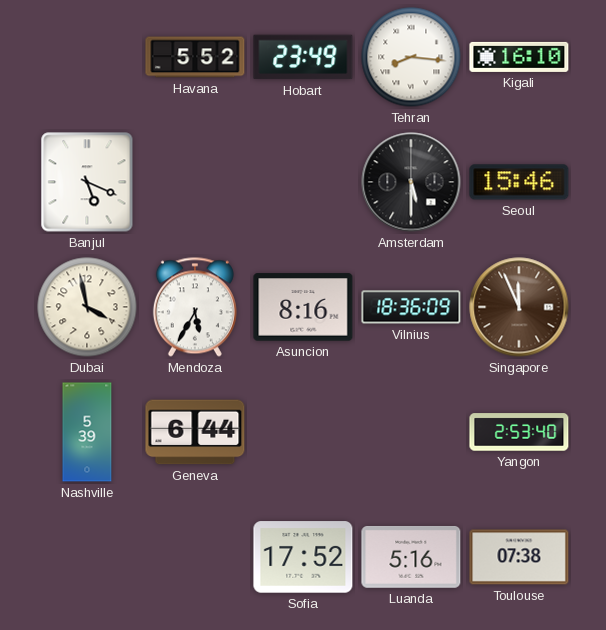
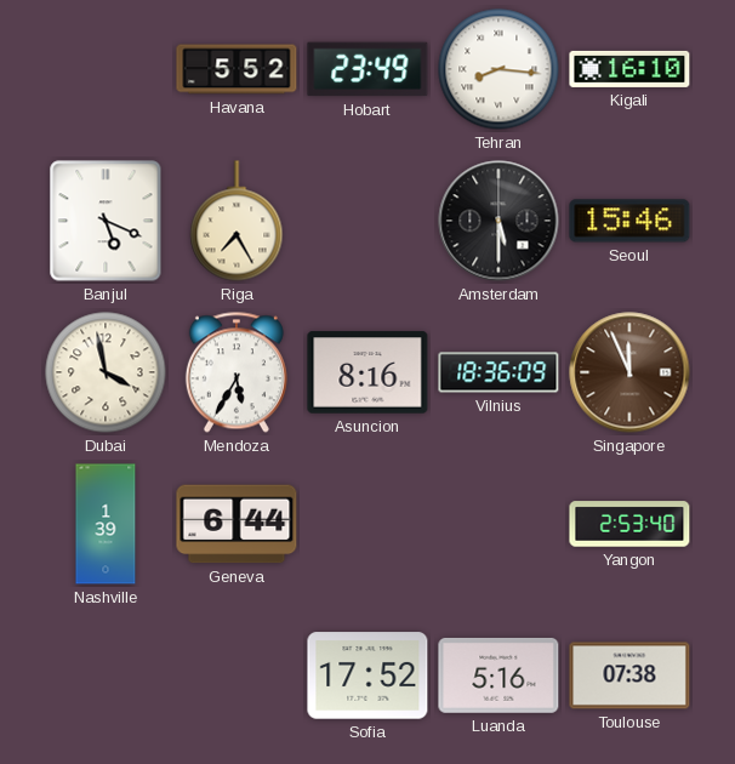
Riga: none -> 7:25 (237, 221)
Nashville: 5:39 -> 1:39 (106, 524)
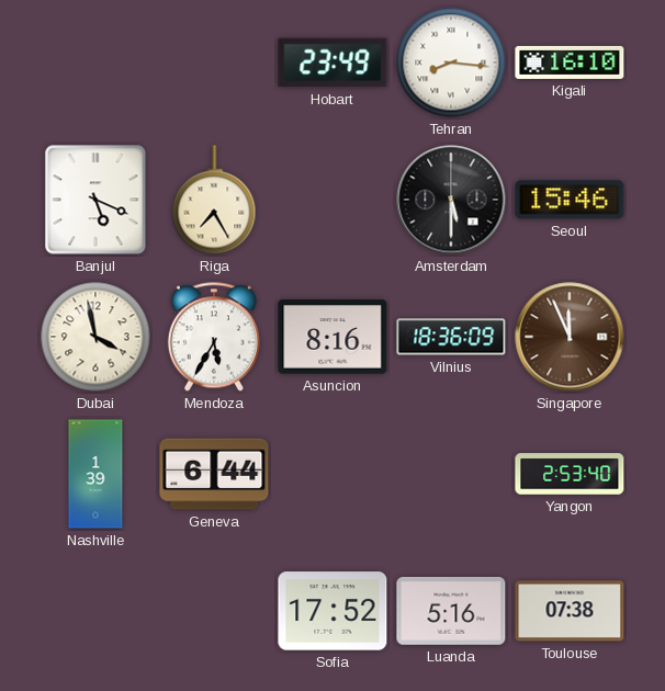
Havana: 5:52 -> none (237, 69)
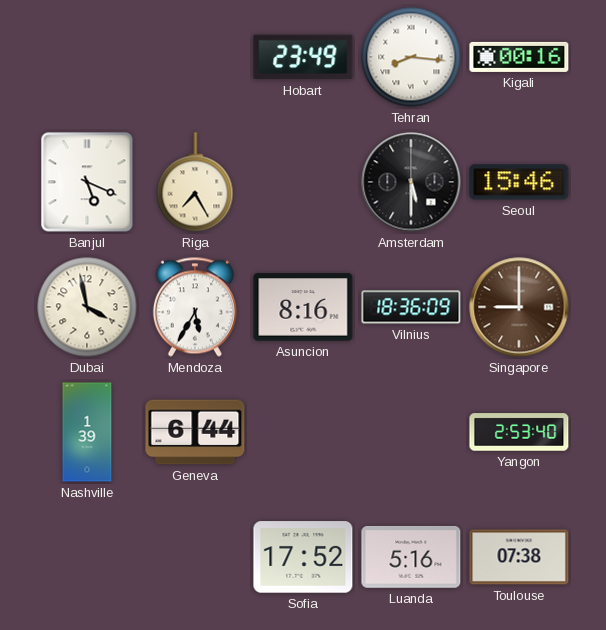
Kigali: 16:10 -> 00:16 (519, 57)
Singapore: 11:56 -> 9:00 (519, 307)
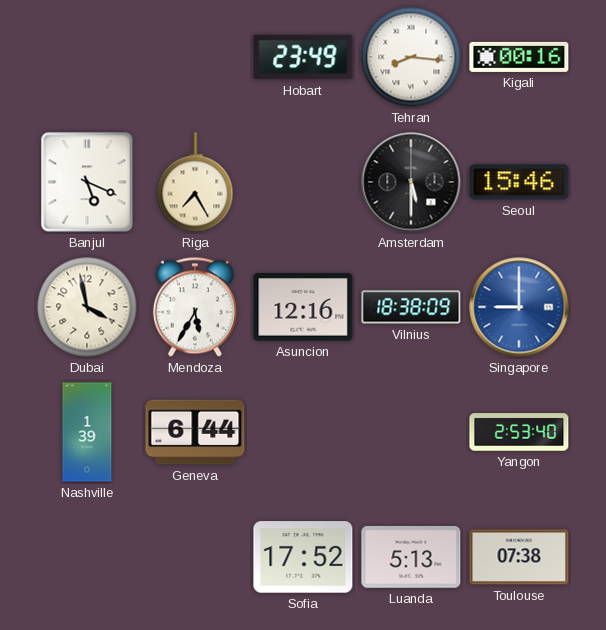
Asuncion: 8:16 -> 12:16 (303, 307)
Vilnius: 18:36 -> 18:38 (411, 307)
Singapore dial: brown -> blue (519, 307)
Luanda: 5:16 -> 5:13 (411, 557)
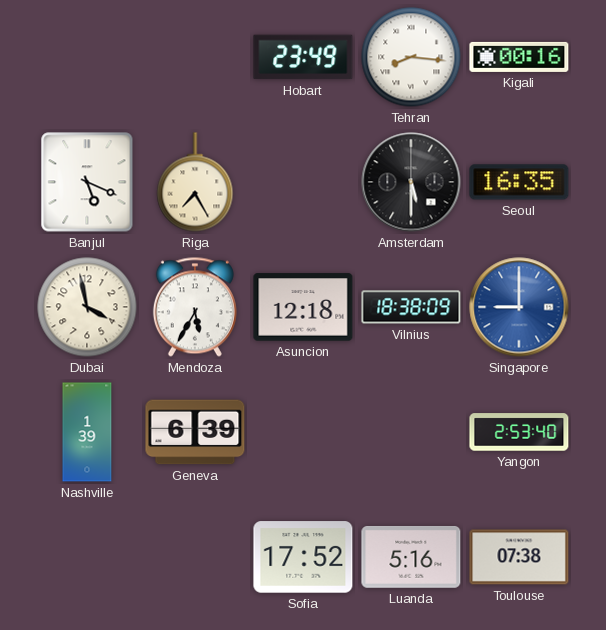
Seoul: 15:46 -> 16:35 (519, 182)
Asuncion: 12:16 -> 12:18 (303, 307)
Geneva: 6:44 -> 6:39 (195, 432)
Luanda: 5:13 -> 5:16 (411, 557)
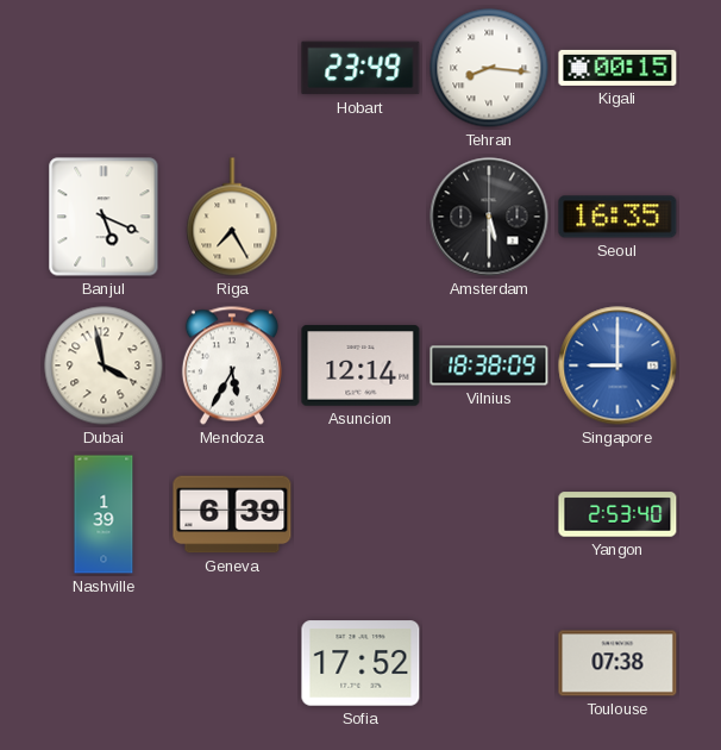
Kigali: 00:16 -> 00:15 (617, 68)
Asuncion: 12:18 -> 12:14 (360, 365)
Luanda: 5:16 -> none (411, 557)
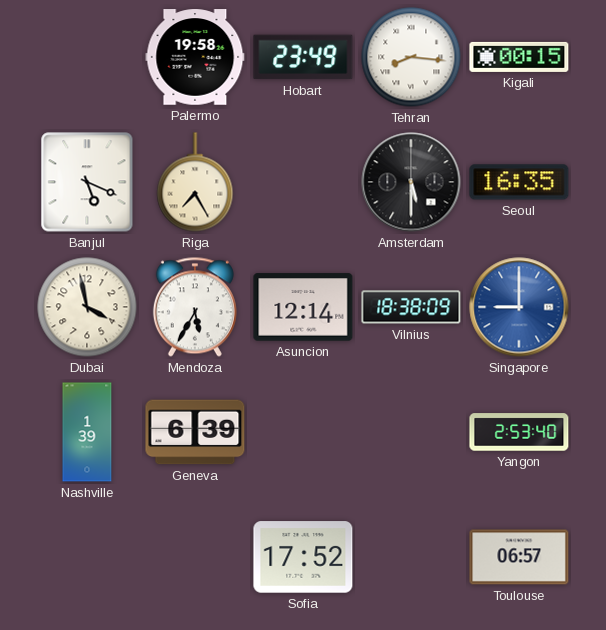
Palermo: none -> 19:58 (195, 57)
Toulouse: 07:38 -> 06:57 (519, 557)
